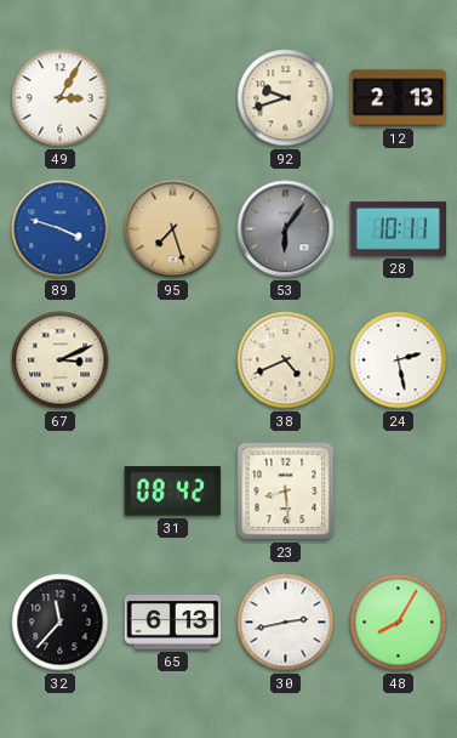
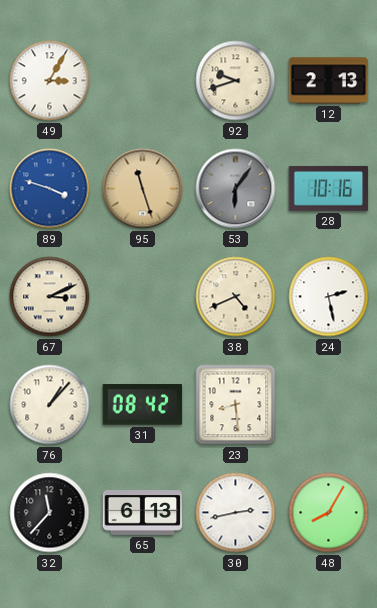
95: 7:27 -> 11:27 (143, 189)
28: 10:11 -> 10:16 (329, 188)
76: none -> 1:07 (50, 405)
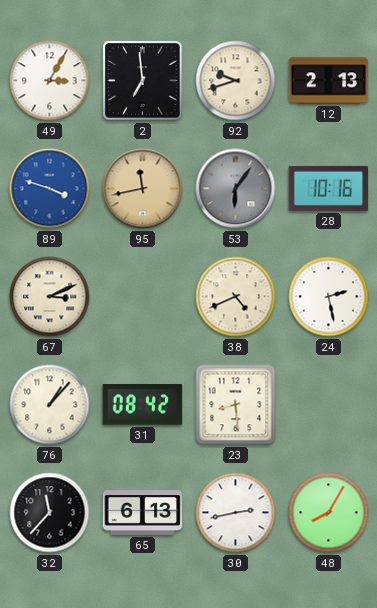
2: none -> 6:59 (143, 81)
95: 11:27 -> 11:43 (143, 189)
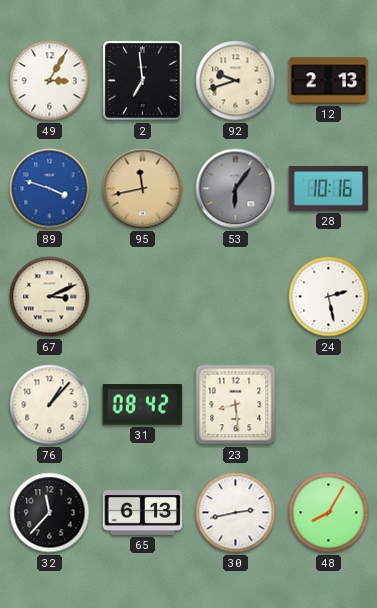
38: 4:41 -> none (236, 297)
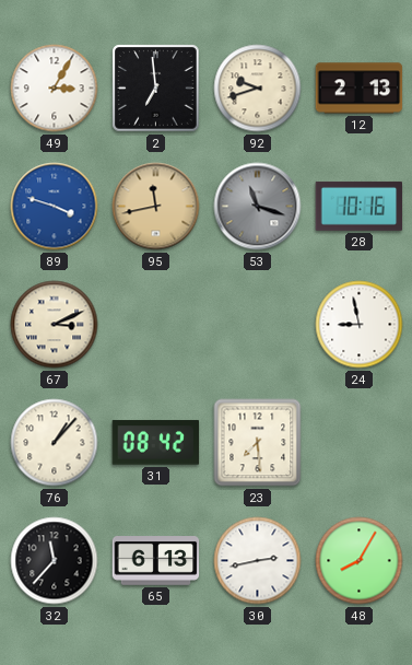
53: 6:06 -> 11:18 (258, 207)
24: 2:28 -> 8:58 (360, 325)
23: 8:29 -> 7:29 (258, 443)
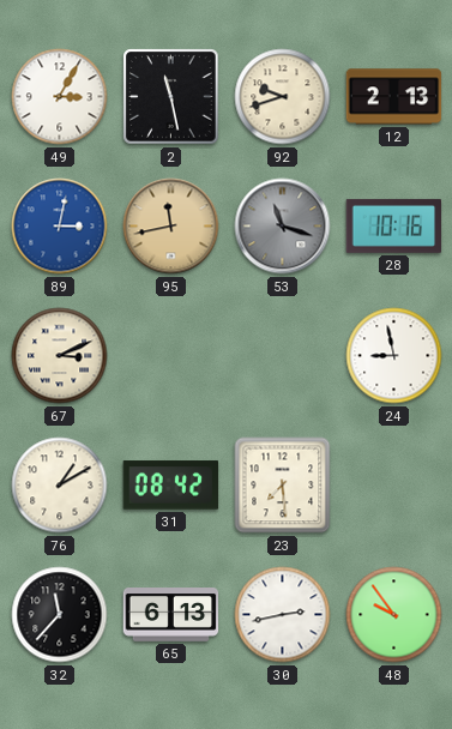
2: 6:59 -> 11:28 (171, 97)
89: 3:48 -> 3:02 (60, 227)
76: 1:07 -> 1:10 (60, 486)
48: 8:05 -> 9:54 (394, 615)
